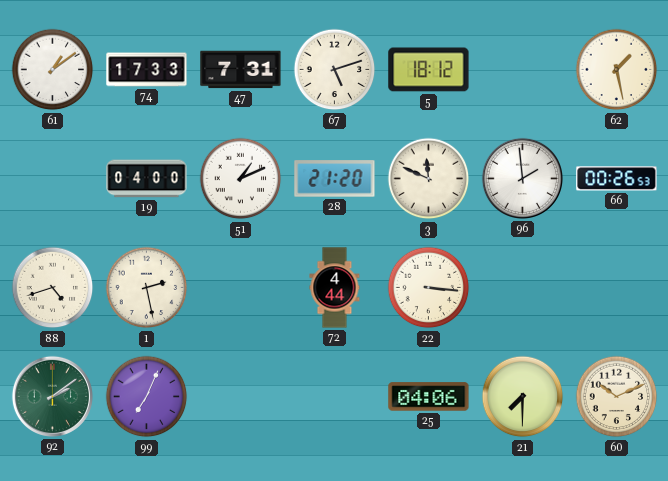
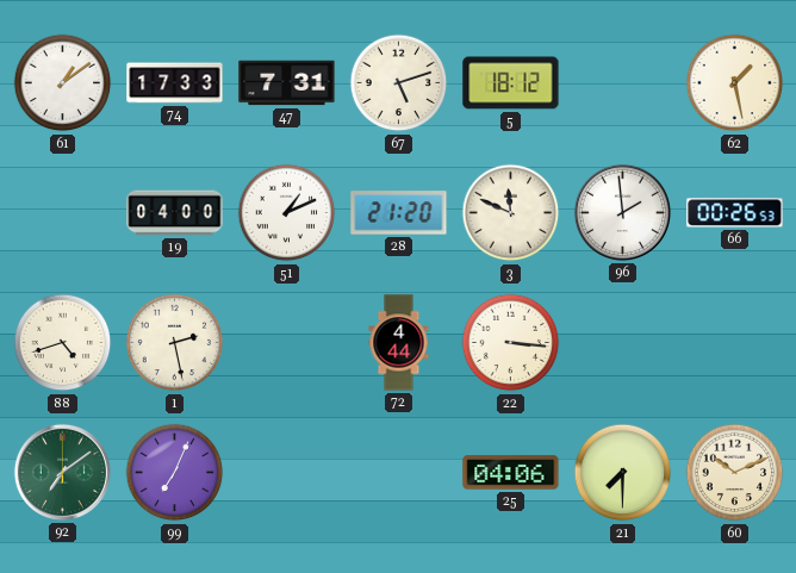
92: 2:09 -> 7:09 (62, 472)
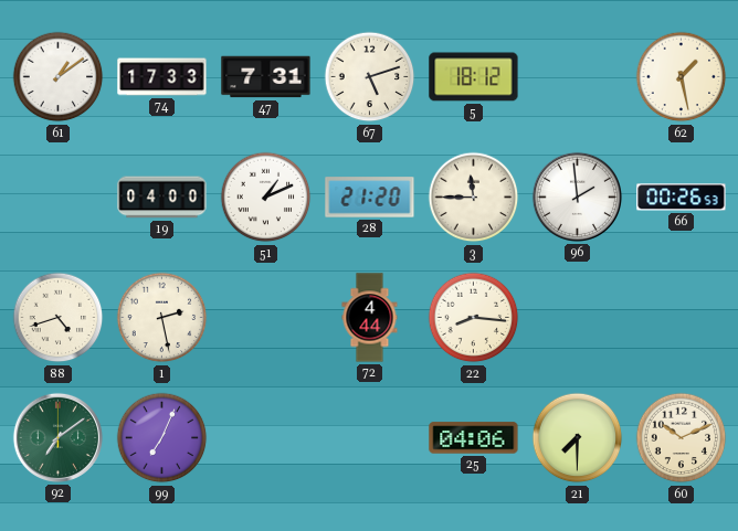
3: 11:49 -> 11:45 (474, 198)
22: 3:16 -> 8:16 (474, 318)
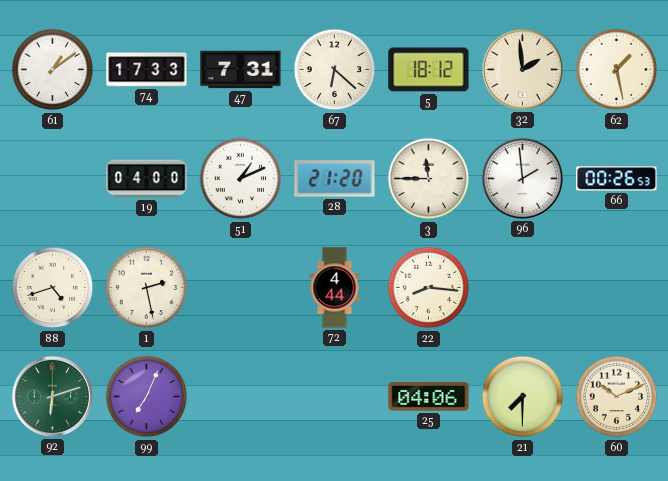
67: 5:12 -> 6:22 (335, 70)
32: none -> 1:59 (522, 69)
92: 7:09 -> 6:12 (52, 396)
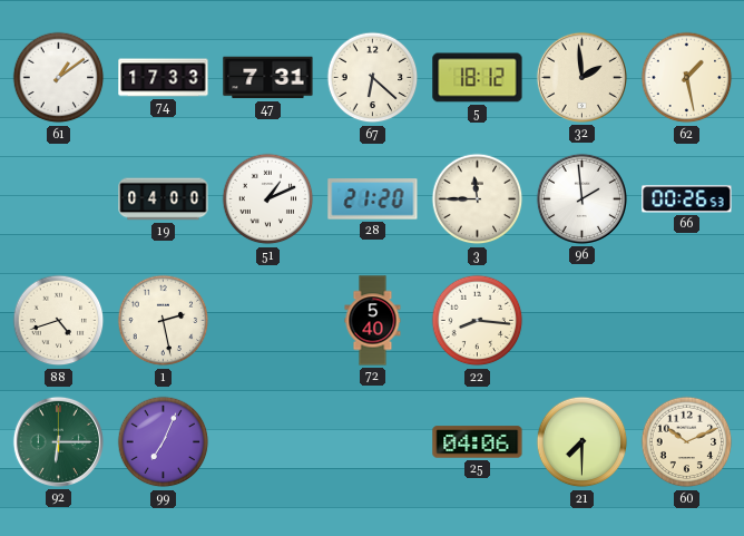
72: 4:44 -> 5:40 (373, 321)
92: 6:12 -> 6:15 (58, 441)
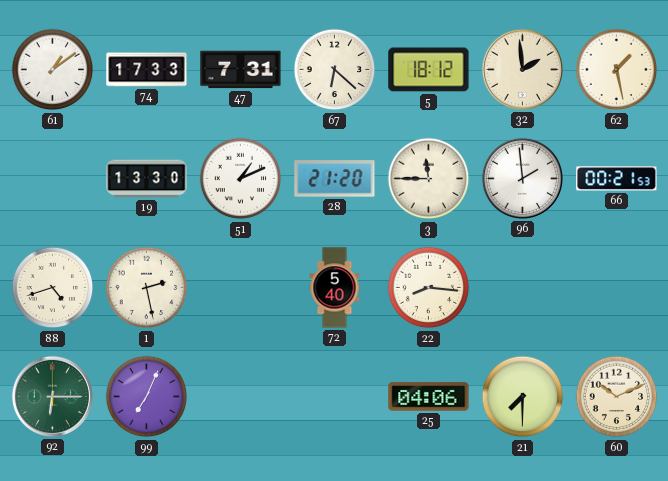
19: 04:00 -> 13:30 (147, 179)
66: 00:26 -> 00:21 (617, 179)
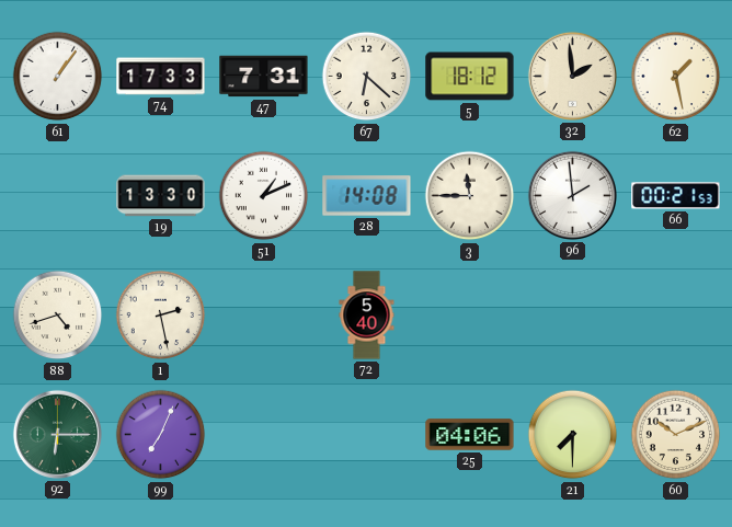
61: 1:09 -> 1:06 (58, 77)
28: 21:20 -> 14:08 (367, 196)
22: 8:16 -> none (429, 288)
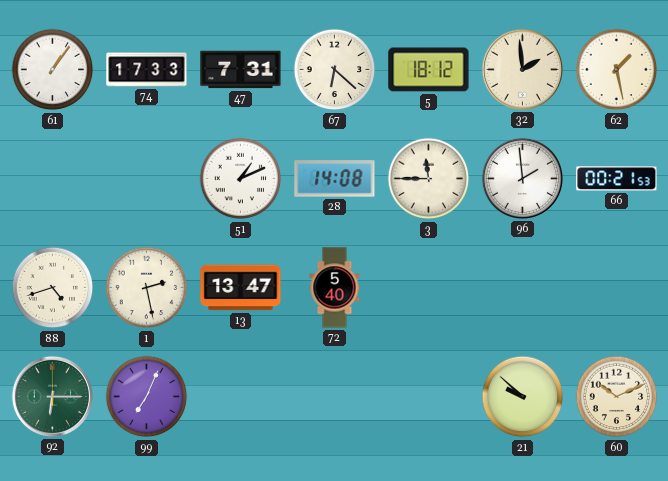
19: 13:30 -> none (161, 196)
13: none -> 13:47 (241, 288)
25: 04:06 -> none (470, 435)
21: 7:30 -> 9:52 (523, 397)
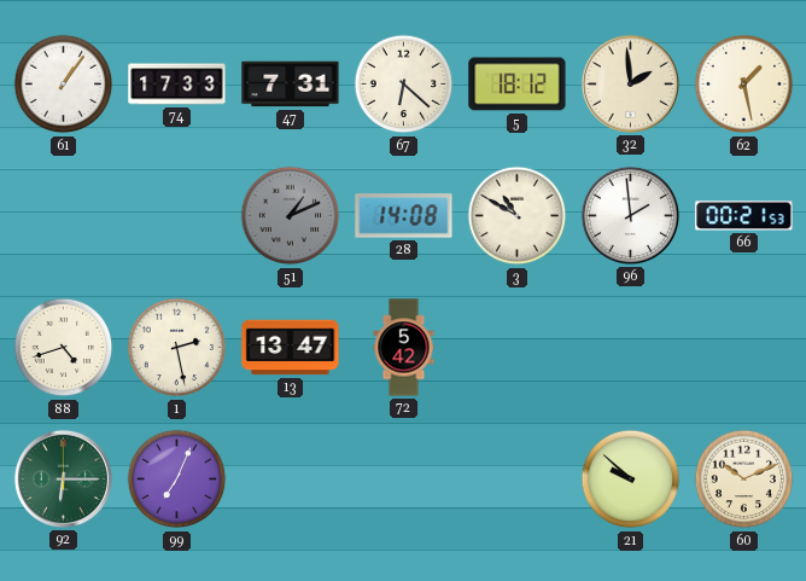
51 dial: white -> grey (291, 216)
3: 11:45 -> 10:50 (518, 216)
72: 5:40 -> 5:42 (404, 348)
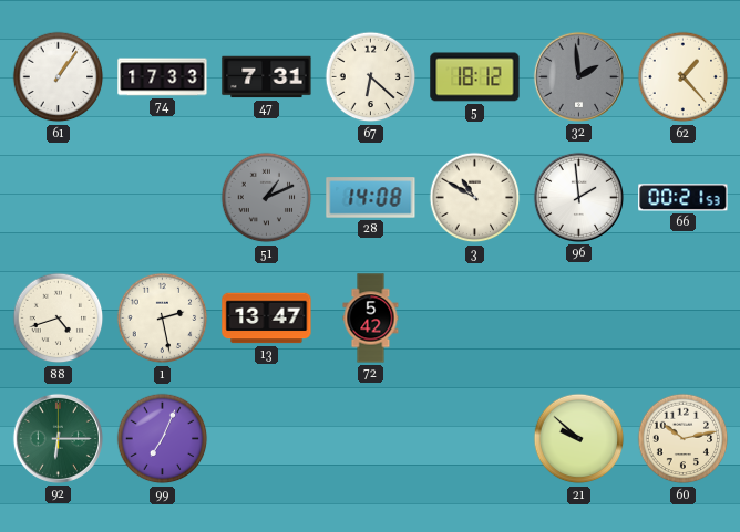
32 dial: cream -> grey (578, 76)
62: 1:28 -> 1:23 (684, 77)
60: 10:11 -> 10:13 (684, 439)
